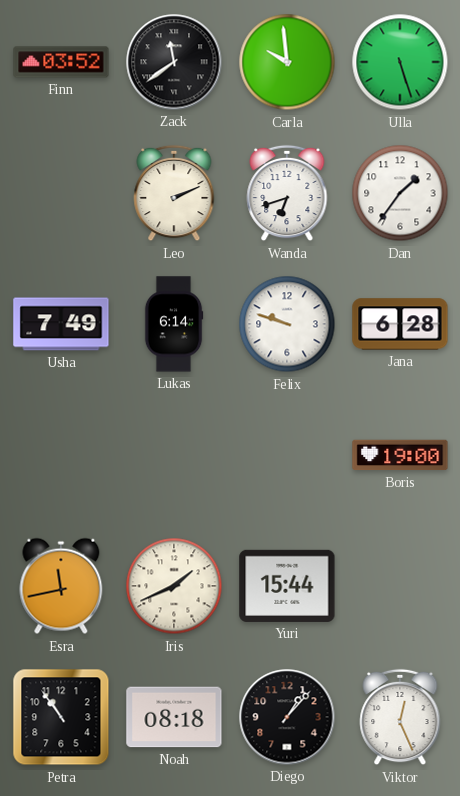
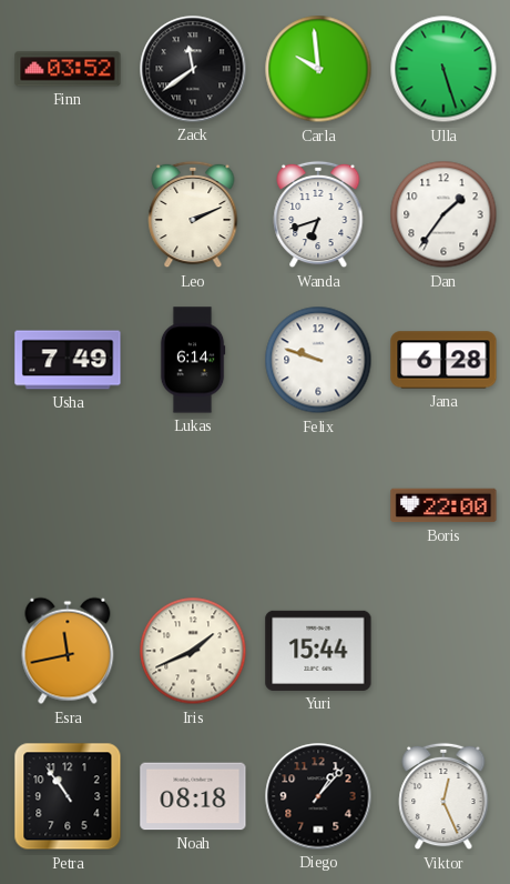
Boris: 19:00 -> 22:00 (443, 505)
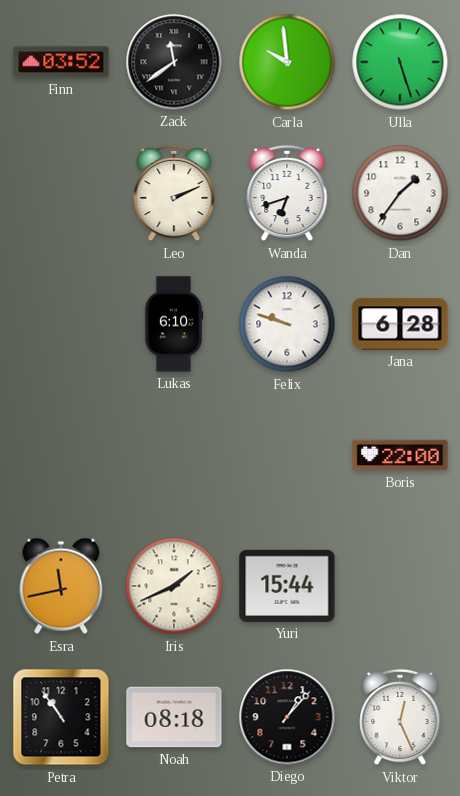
Usha: 7:49 -> none (68, 360)
Lukas: 6:14 -> 6:10 (174, 324)
